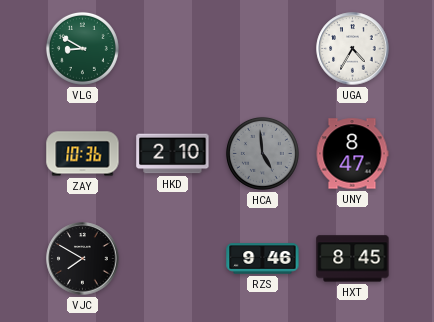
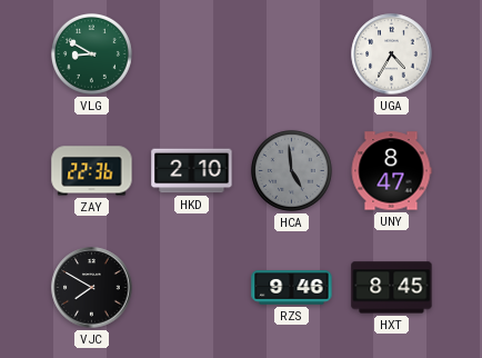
ZAY: 10:36 -> 22:36 (92, 171)
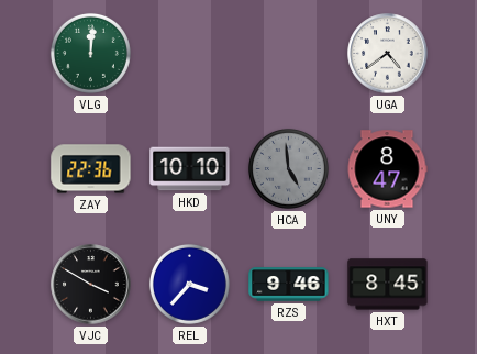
VLG: 8:50 -> 12:01 (90, 53)
UGA: 4:35 -> 4:39 (388, 54)
HKD: 2:10 -> 10:10 (190, 169)
VJC: 7:50 -> 3:50 (91, 285)
REL: none -> 3:37 (189, 284)
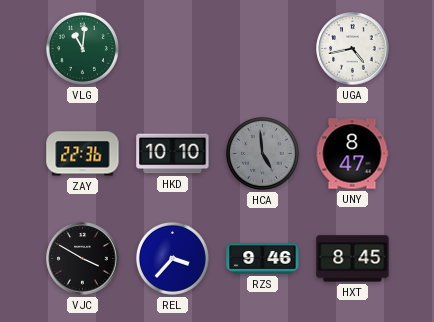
VLG: 12:01 -> 11:01 (82, 48)
UGA: 4:39 -> 4:43 (353, 49)
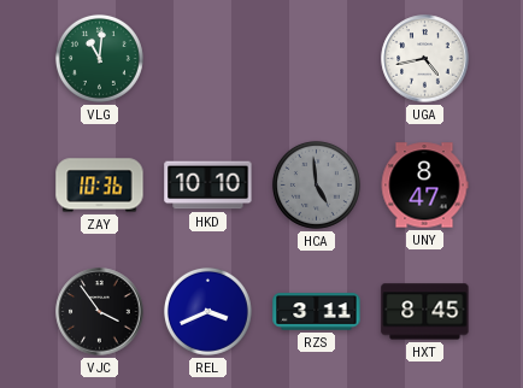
ZAY: 22:36 -> 10:36 (100, 186)
VJC: 3:50 -> 3:54 (100, 312)
REL: 3:37 -> 3:41 (207, 311)
RZS: 9:46 -> 3:11 (317, 312)
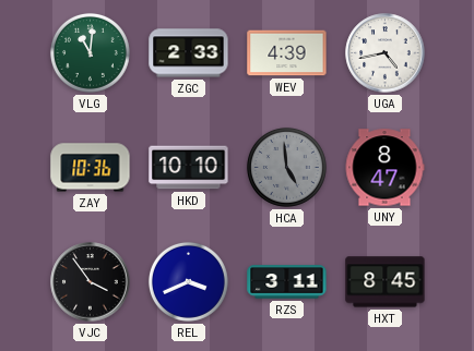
ZGC: none -> 2:33 (189, 53)
WEV: none -> 4:39 (287, 53)
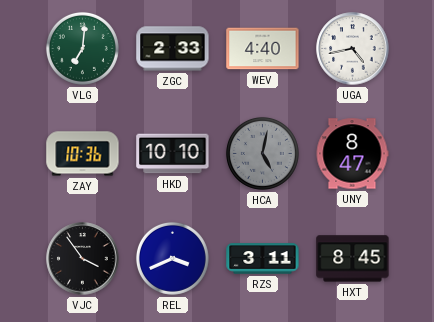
VLG: 11:01 -> 7:01 (82, 48)
WEV: 4:39 -> 4:40 (263, 49)
HCA: 4:59 -> 5:02 (262, 153)
